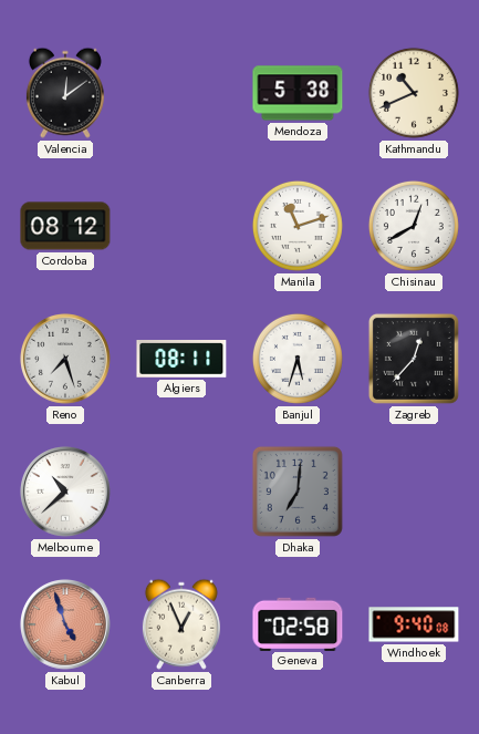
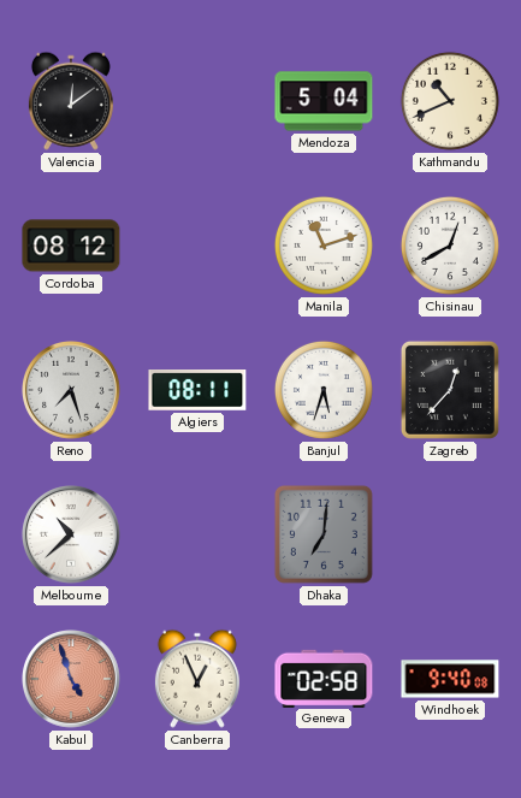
Mendoza: 5:38 -> 5:04 (324, 101)
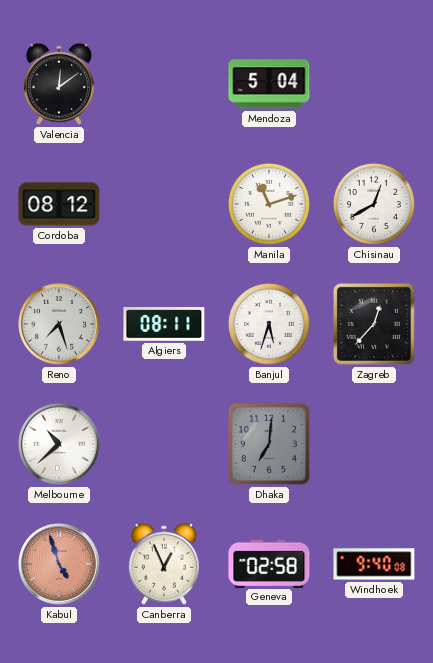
Kathmandu: 10:41 -> none (450, 101)
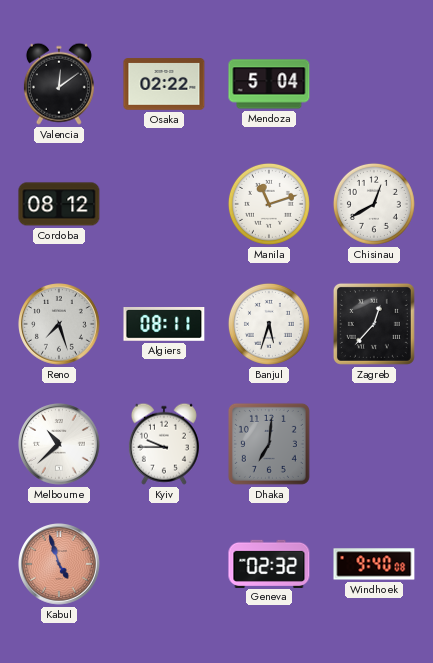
Osaka: none -> 02:22 (164, 84)
Kyiv: none -> 9:45 (164, 444)
Canberra: 12:56 -> none (164, 564)
Geneva: 02:58 -> 02:32 (269, 563)
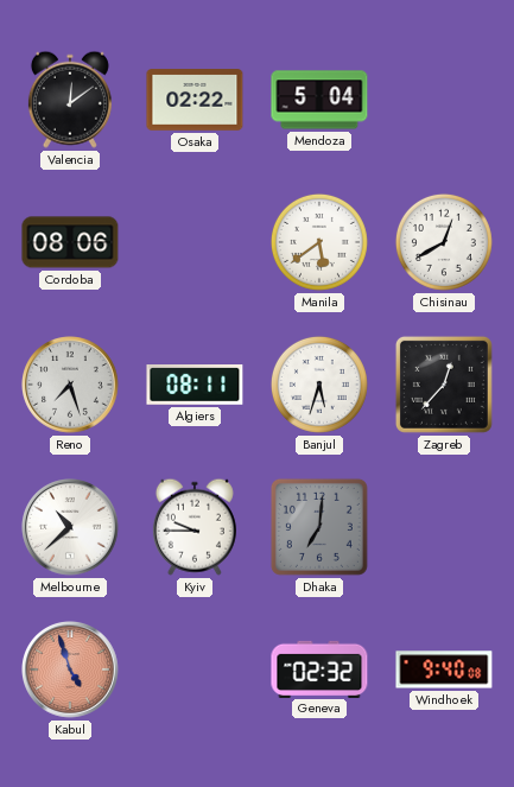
Cordoba: 08:12 -> 08:06 (70, 242)
Manila: 11:12 -> 5:39 (319, 242)
